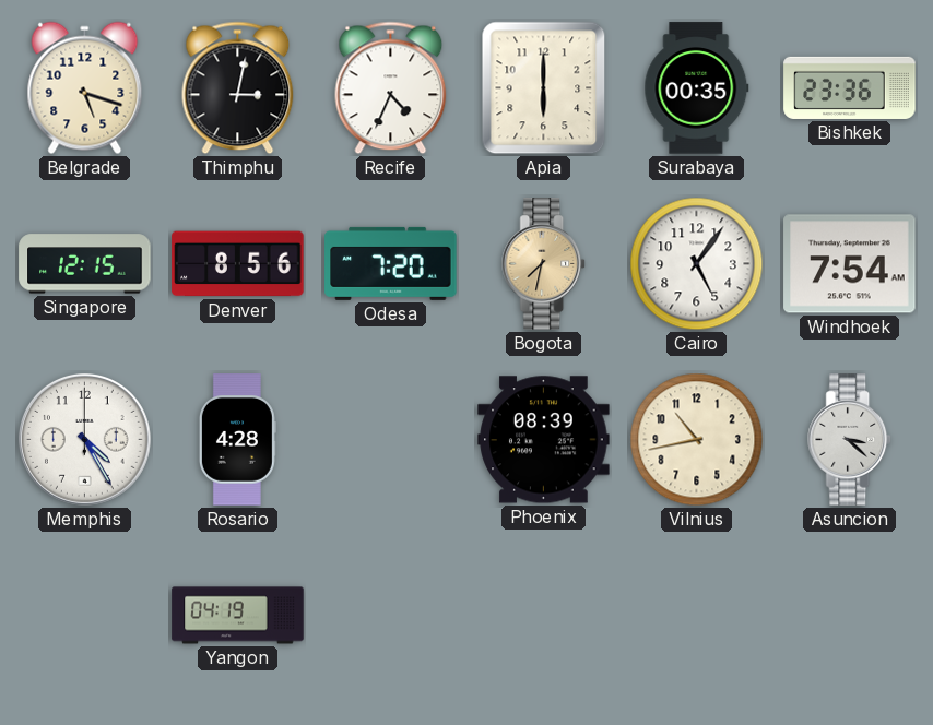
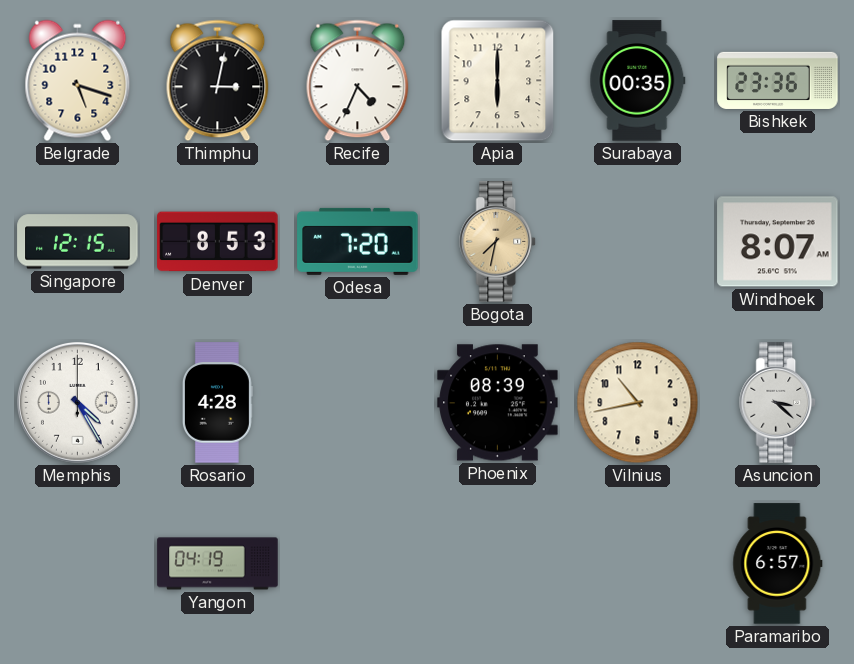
Denver: 8:56 -> 8:53 (218, 242)
Cairo: 5:06 -> none (697, 264)
Windhoek: 7:54 -> 8:07 (778, 242)
Paramaribo: none -> 6:57 (778, 564)
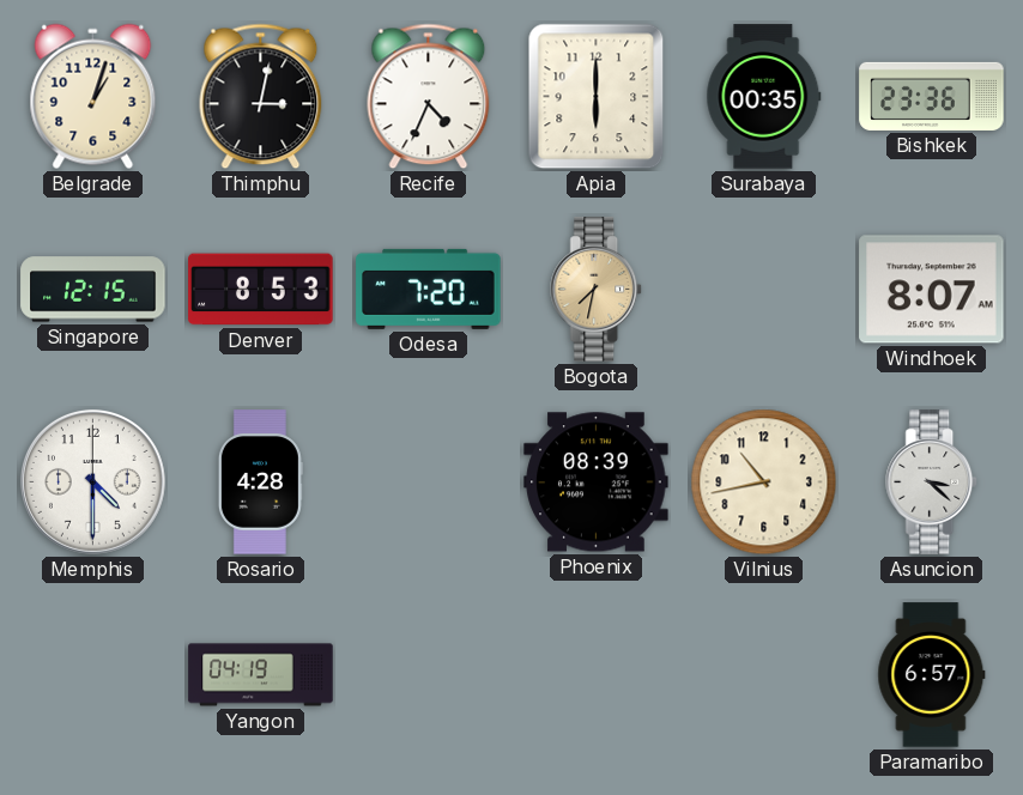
Belgrade: 5:18 -> 1:03 (93, 97)
Memphis: 4:25 -> 4:30 (92, 481)
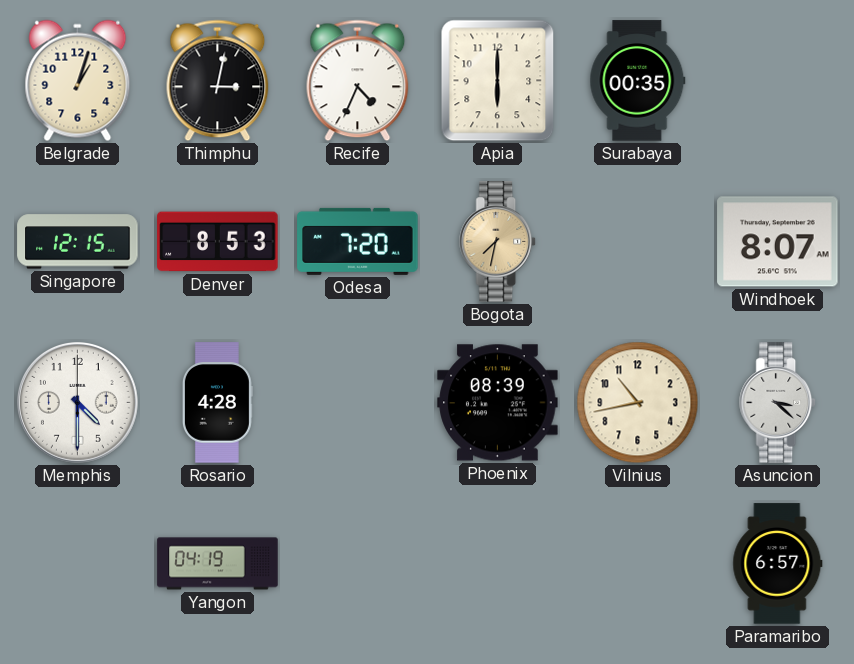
Bishkek: 23:36 -> none (932, 96)
